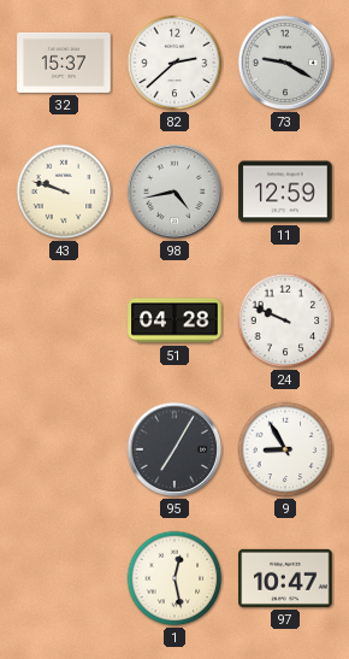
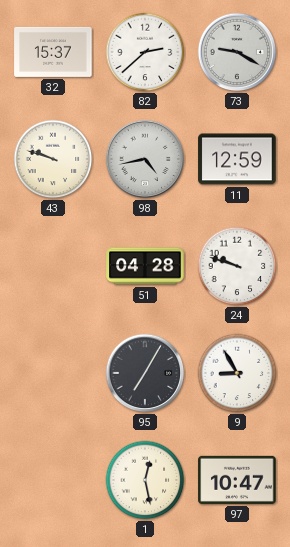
24: 9:49 -> 9:48 (237, 266)
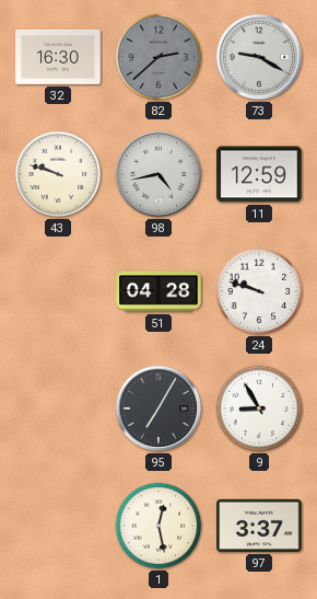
32: 15:37 -> 16:30 (58, 57)
82 dial: white -> grey (158, 57)
97: 10:47 -> 3:37 (259, 526)
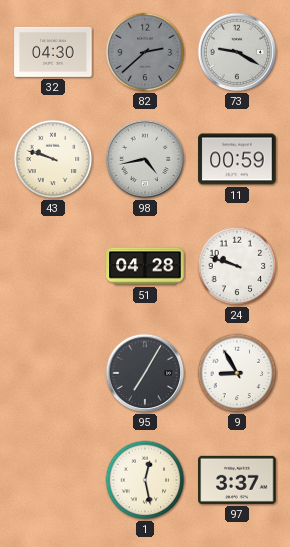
32: 16:30 -> 04:30 (53, 52)
11: 12:59 -> 00:59 (237, 159)
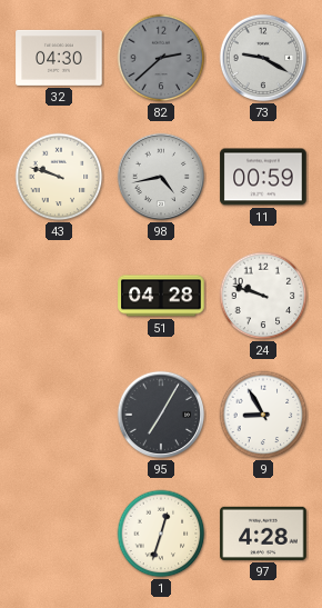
1: 12:28 -> 12:33 (161, 534)
97: 3:37 -> 4:28 (263, 534)
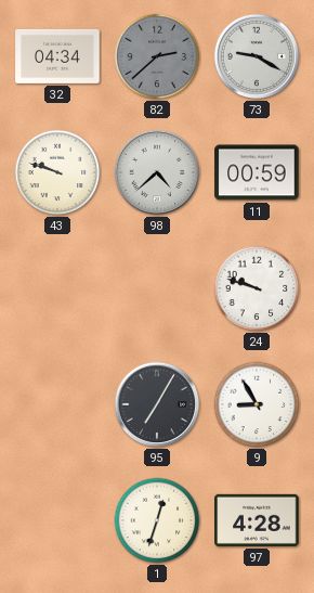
32: 04:30 -> 04:34 (57, 56)
98: 4:43 -> 4:38 (157, 172)
51: 04:28 -> none (161, 296)
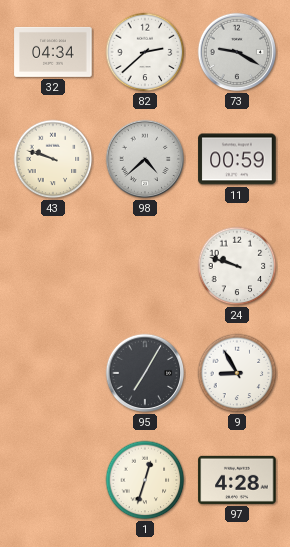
82 dial: grey -> white (145, 52)
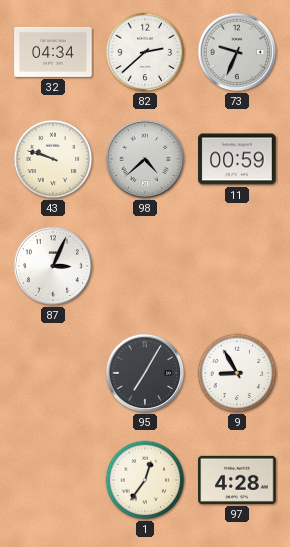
73: 9:20 -> 9:34 (237, 52)
87: none -> 3:04 (53, 266)
24: 9:48 -> none (237, 266)
1: 12:33 -> 12:36 (145, 480)
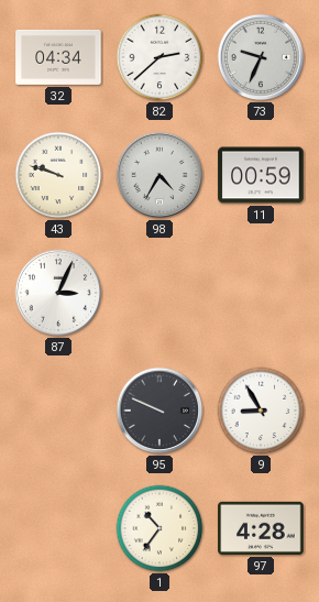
98: 4:38 -> 4:35 (159, 175)
95: 7:05 -> 9:49 (159, 411)
1: 12:36 -> 10:36 (159, 528)
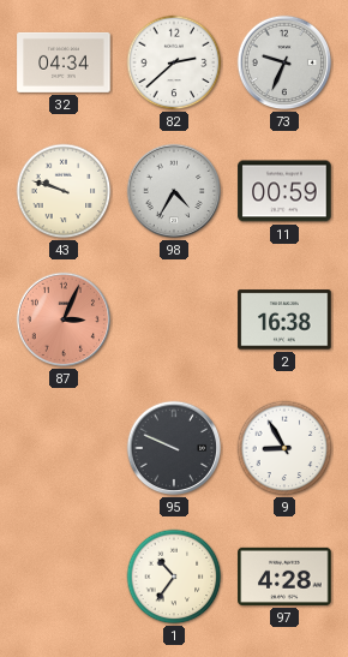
87 dial: white -> salmon (64, 319)
2: none -> 16:38 (284, 319)
